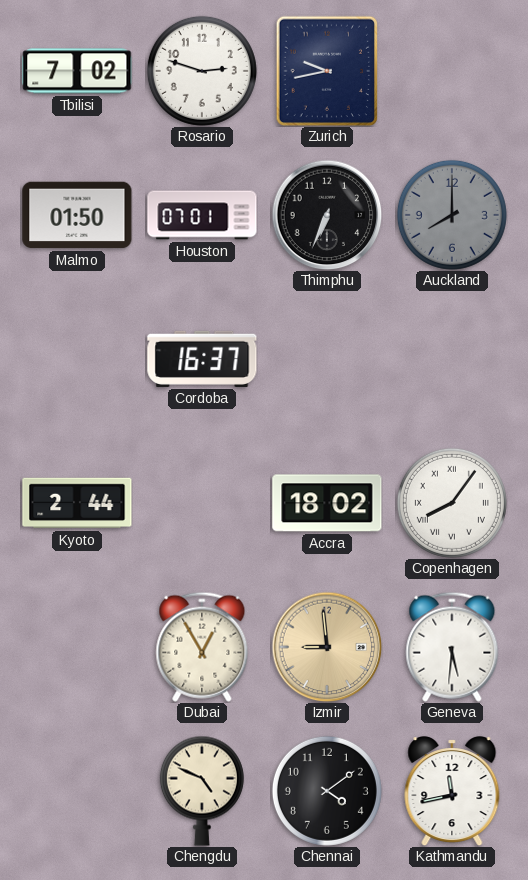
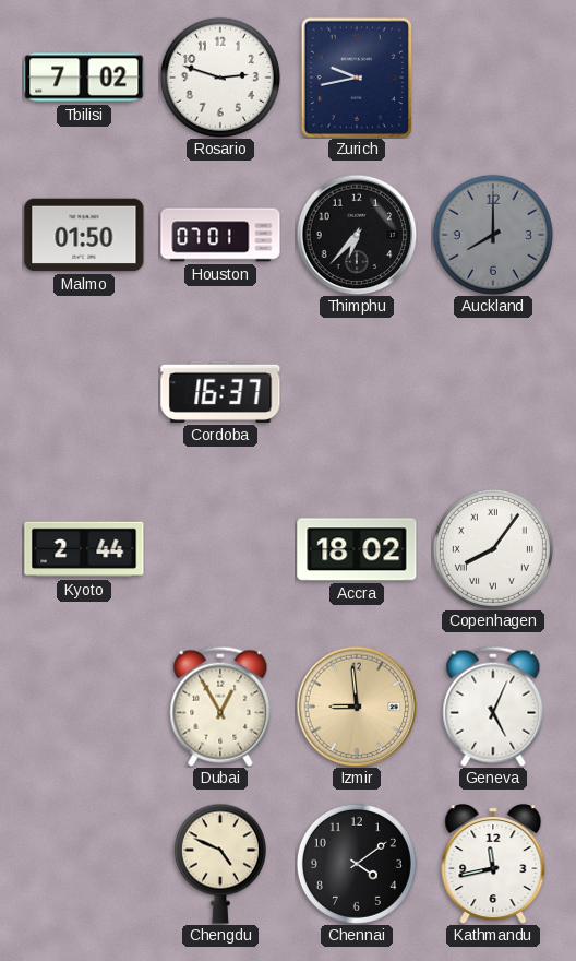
Thimphu: 6:34 -> 6:37 (357, 235)
Geneva: 5:31 -> 5:04 (493, 707)
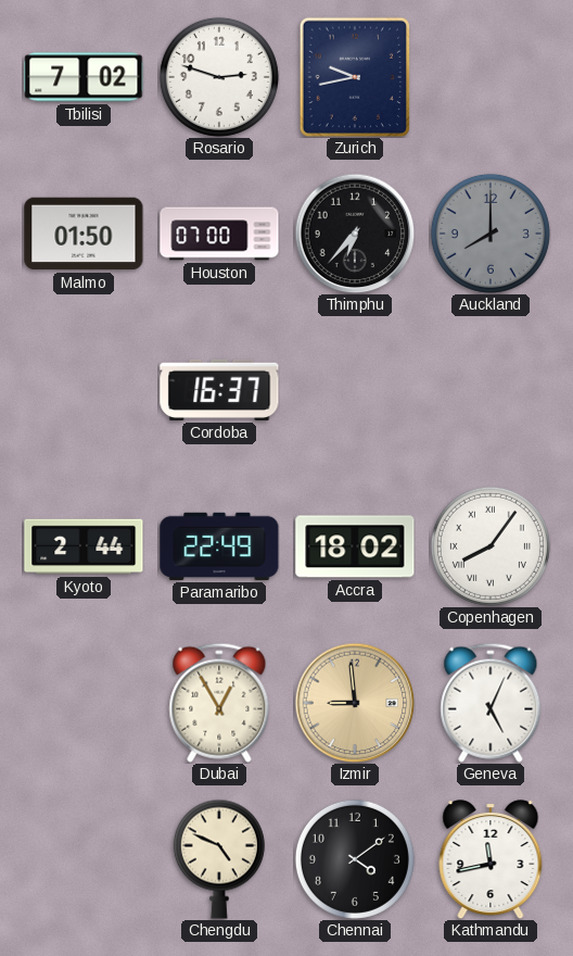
Houston: 07:01 -> 07:00 (219, 234)
Paramaribo: none -> 22:49 (219, 546)
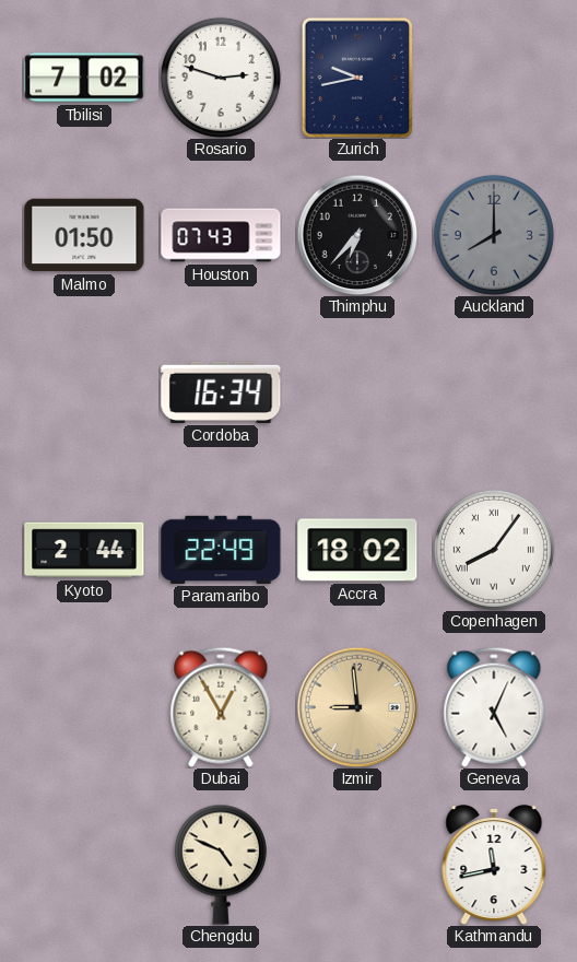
Houston: 07:00 -> 07:43 (221, 235)
Cordoba: 16:37 -> 16:34 (221, 392)
Chennai: 4:09 -> none (355, 859)
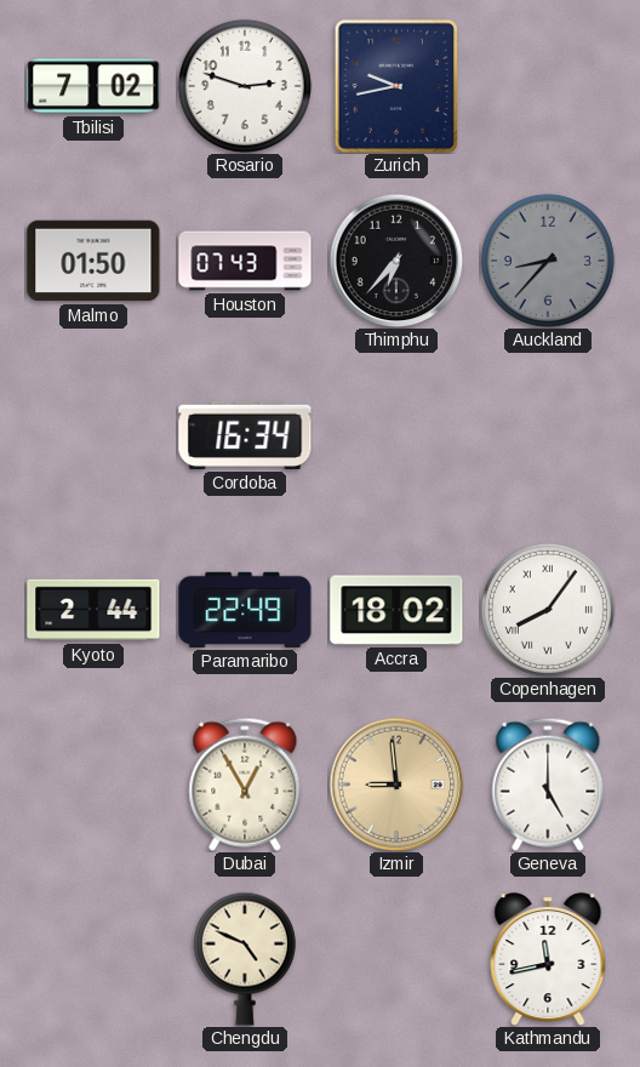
Auckland: 8:00 -> 8:37 (548, 261)
Geneva: 5:04 -> 5:00 (548, 784)
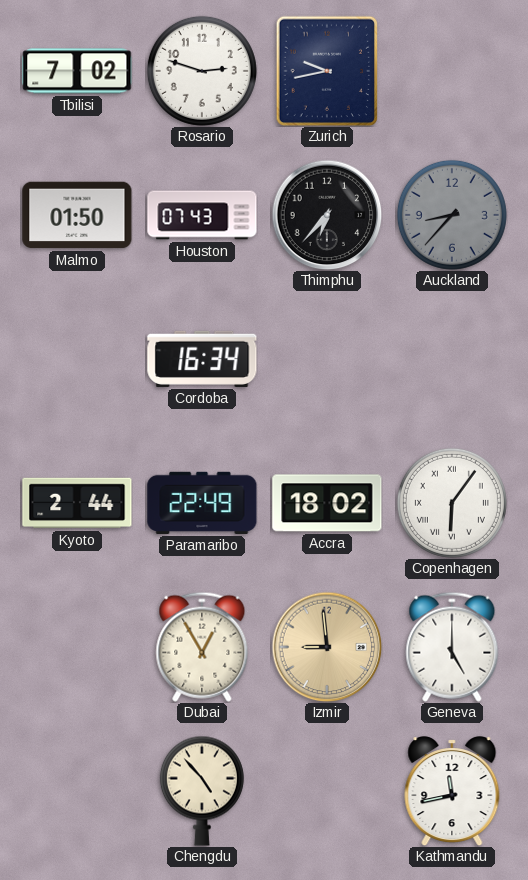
Copenhagen: 8:06 -> 6:06 (452, 503)
Chengdu: 4:49 -> 4:53 (202, 791)
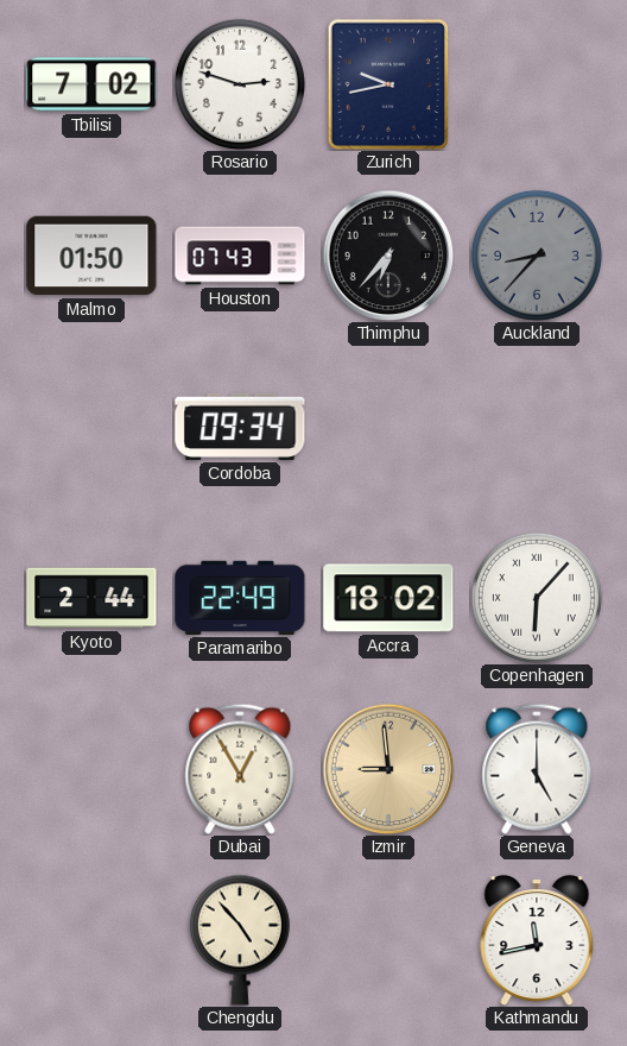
Cordoba: 16:34 -> 09:34 (240, 427)
Copenhagen: 6:06 -> 6:07 (537, 598)
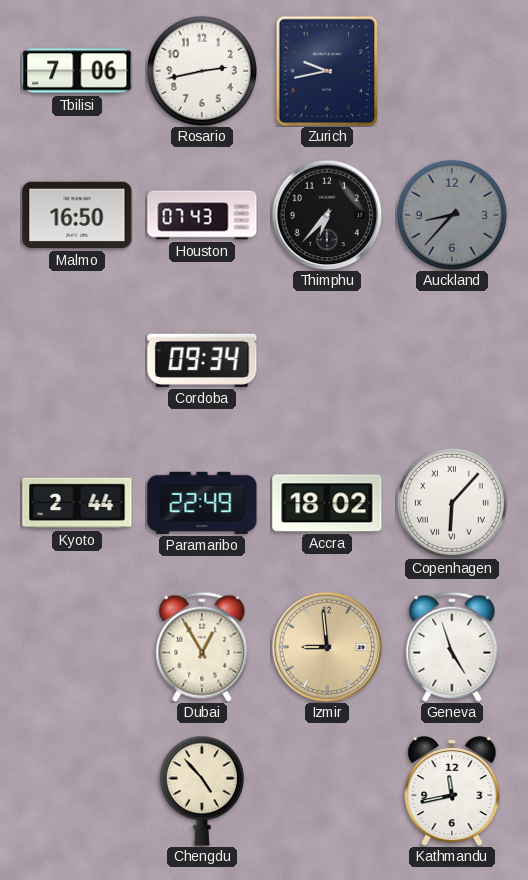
Tbilisi: 7:02 -> 7:06 (77, 71)
Rosario: 2:48 -> 2:43 (202, 71)
Malmo: 01:50 -> 16:50 (77, 215)
Geneva: 5:00 -> 4:57 (452, 647)
